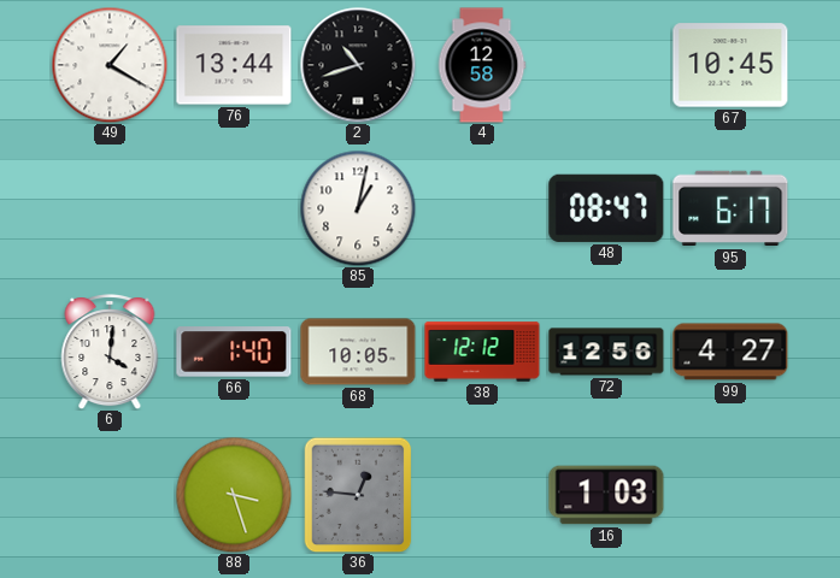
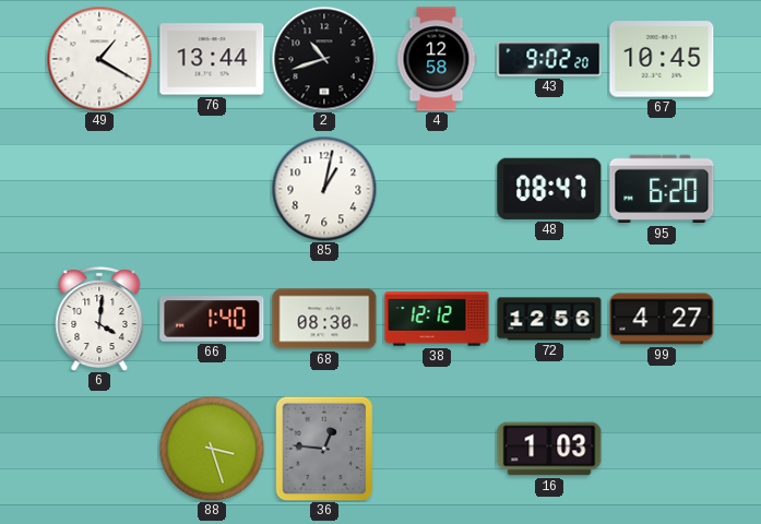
43: none -> 9:02 (549, 59)
95: 6:17 -> 6:20 (662, 189)
68: 10:05 -> 08:30 (324, 319)
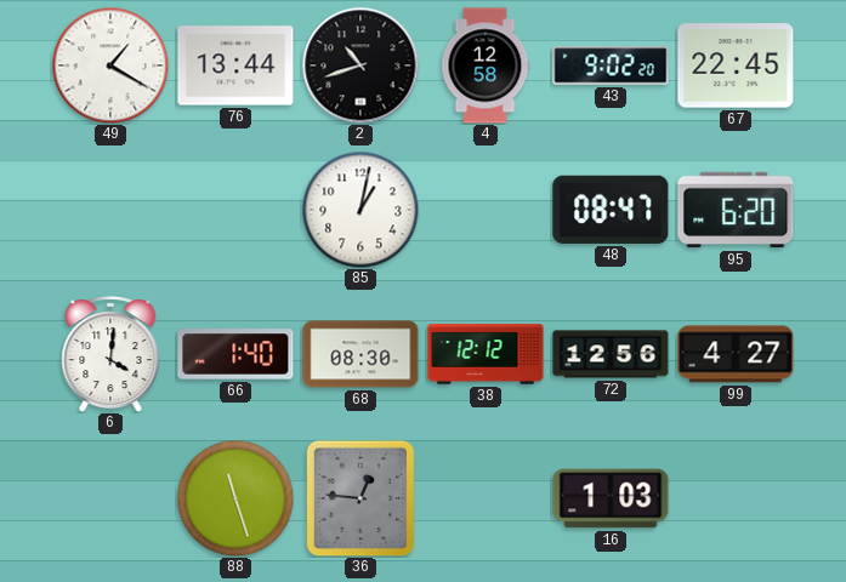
67: 10:45 -> 22:45 (736, 65)
88: 3:27 -> 11:27 (235, 498)
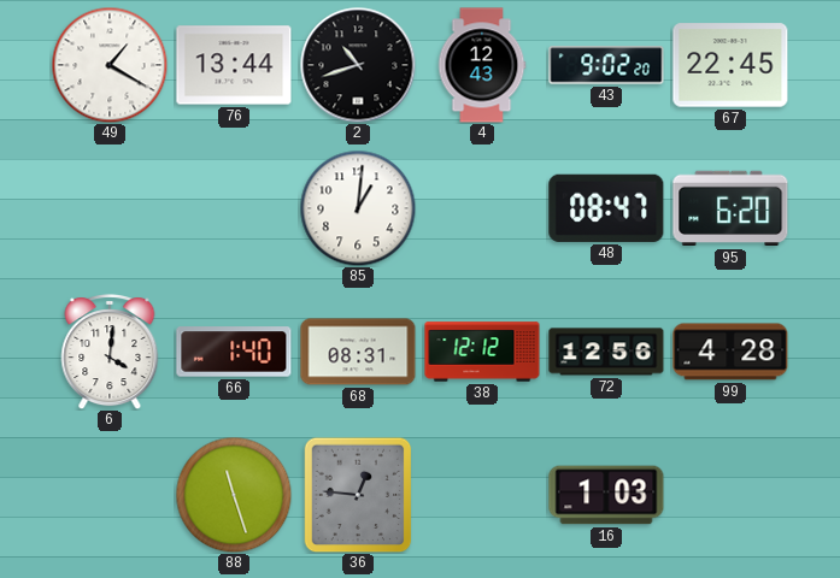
4: 12:58 -> 12:43 (482, 65)
85: 1:02 -> 1:01 (358, 208)
68: 08:30 -> 08:31 (358, 352)
99: 4:27 -> 4:28 (730, 352)
